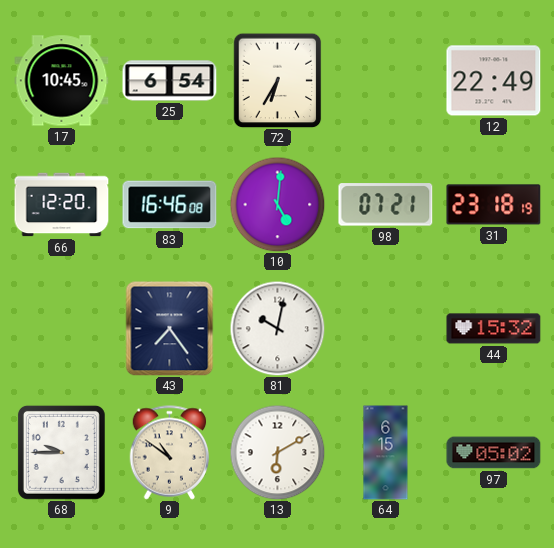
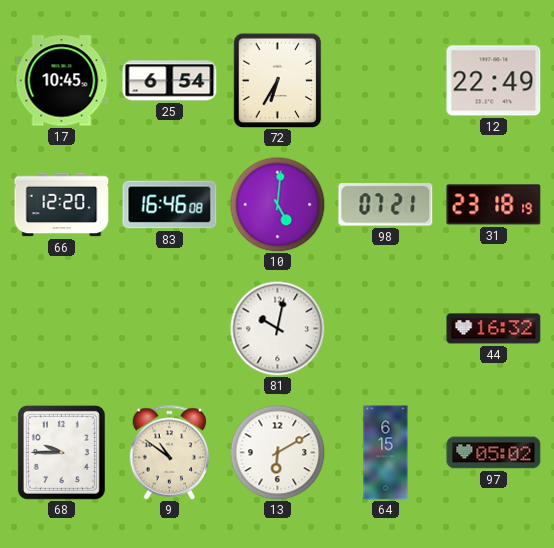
43: 7:24 -> none (170, 328)
44: 15:32 -> 16:32 (494, 329)
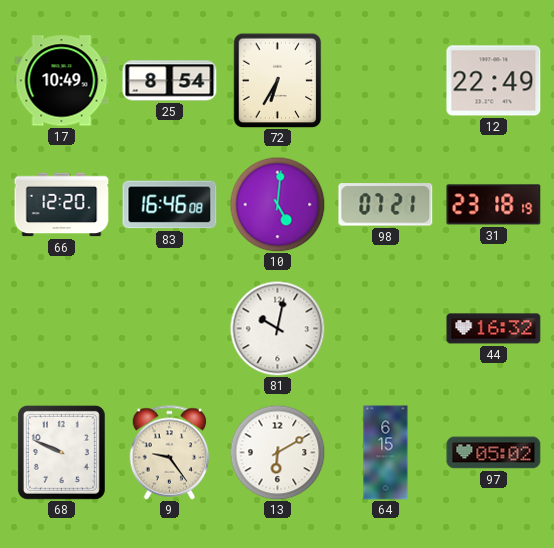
17: 10:45 -> 10:49 (62, 81)
25: 6:54 -> 8:54 (170, 81)
68: 9:45 -> 9:49 (61, 452)
9: 10:51 -> 9:24 (170, 453)
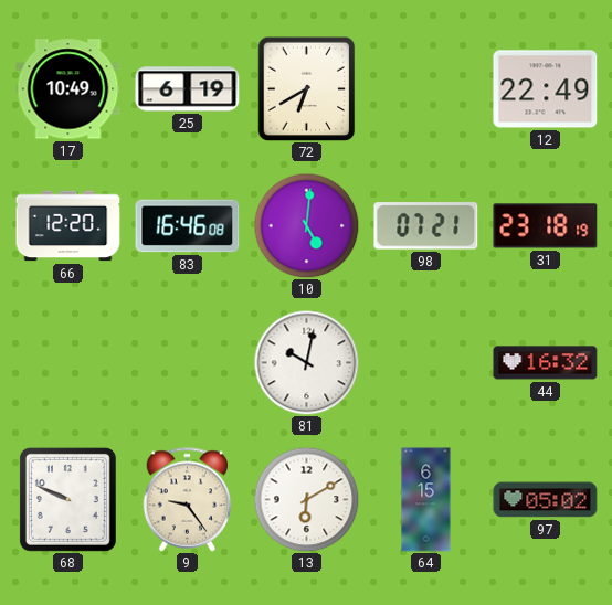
25: 8:54 -> 6:19 (188, 89)
72: 6:35 -> 6:40 (307, 88)
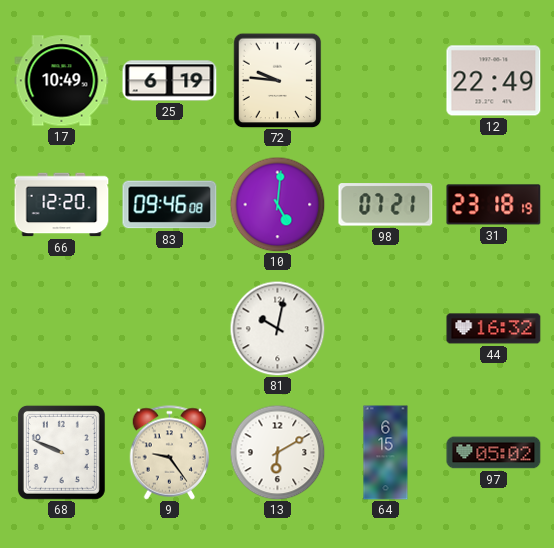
72: 6:40 -> 9:46 (278, 80)
83: 16:46 -> 09:46 (170, 205)
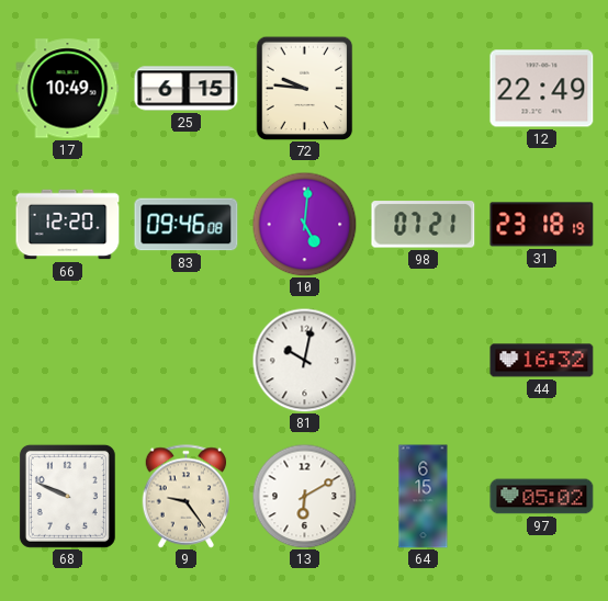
25: 6:19 -> 6:15 (187, 89)
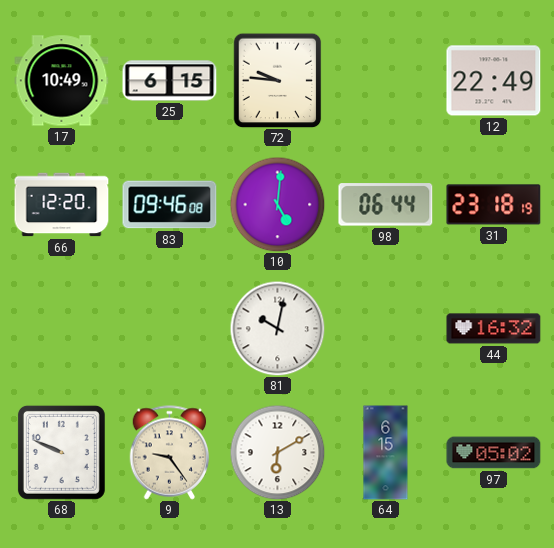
98: 07:21 -> 06:44 (386, 205)
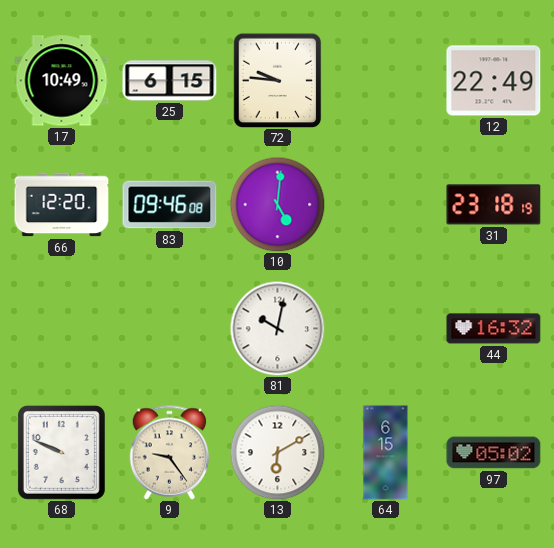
98: 06:44 -> none (386, 205)
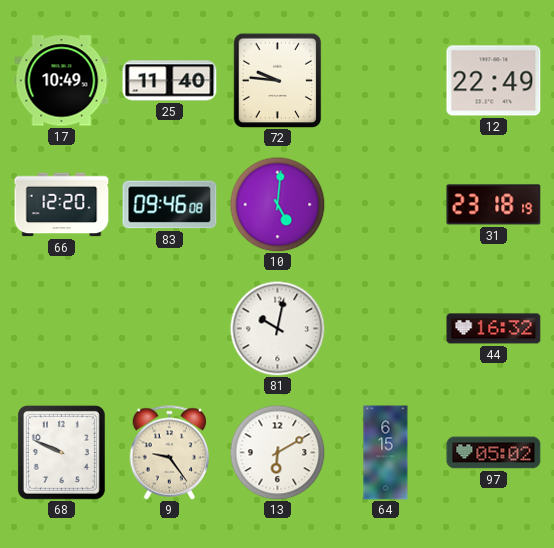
25: 6:15 -> 11:40 (170, 81)
